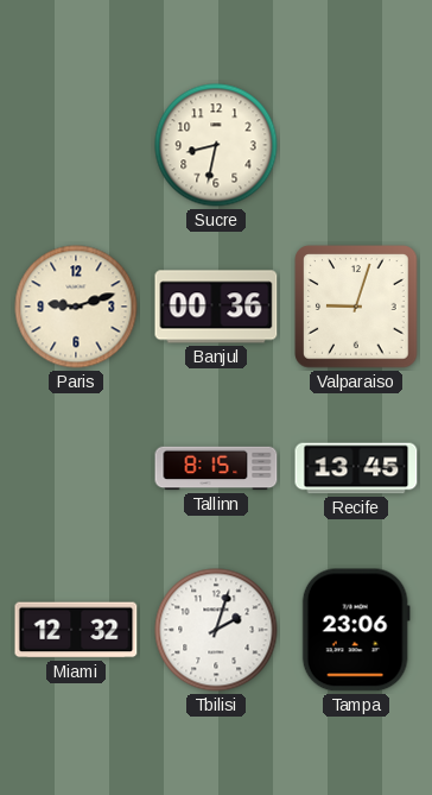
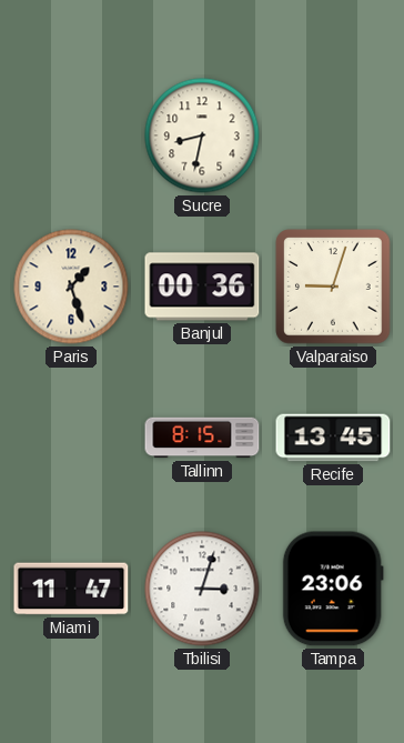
Paris: 9:12 -> 1:27 (71, 287)
Miami: 12:32 -> 11:47 (71, 589)
Tbilisi: 2:03 -> 3:03 (202, 589)
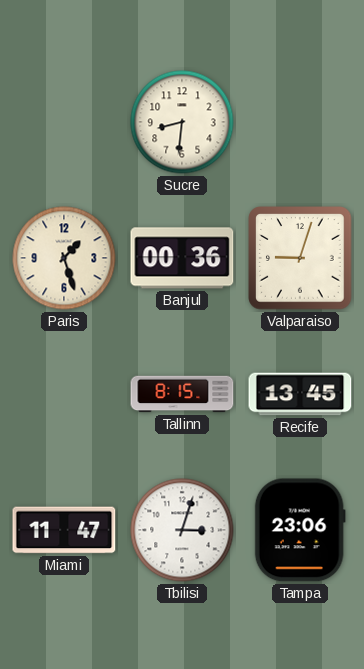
Sucre: 8:32 -> 8:31 (182, 122)
